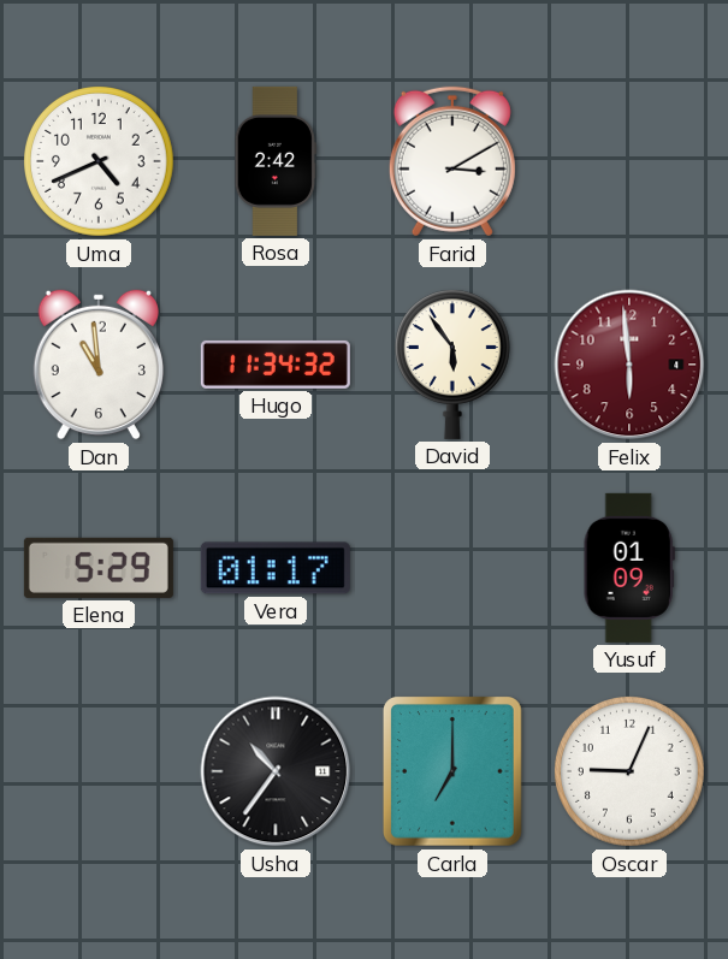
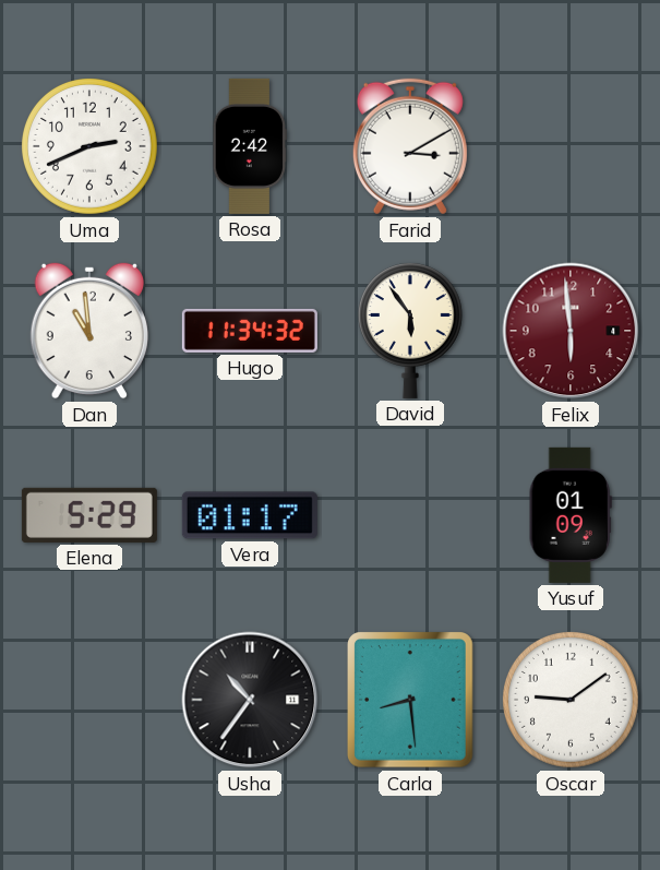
Uma: 4:41 -> 2:41 (91, 147)
Carla: 7:00 -> 8:29 (411, 701)
Oscar: 9:04 -> 9:09 (572, 701)
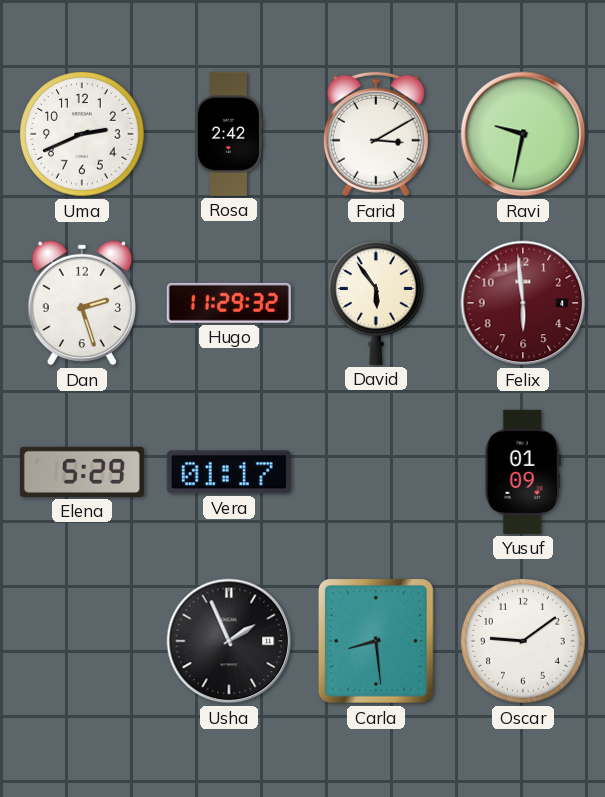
Ravi: none -> 9:32 (523, 134)
Dan: 10:59 -> 2:27 (82, 303)
Hugo: 11:34 -> 11:29 (229, 303)
Usha: 10:36 -> 1:56 (229, 641)
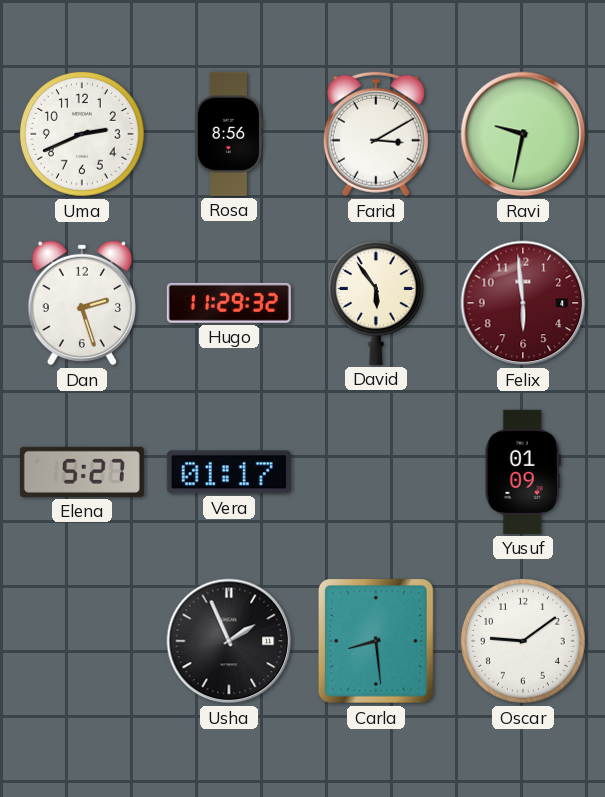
Rosa: 2:42 -> 8:56 (229, 134)
Elena: 5:29 -> 5:27 (82, 472)
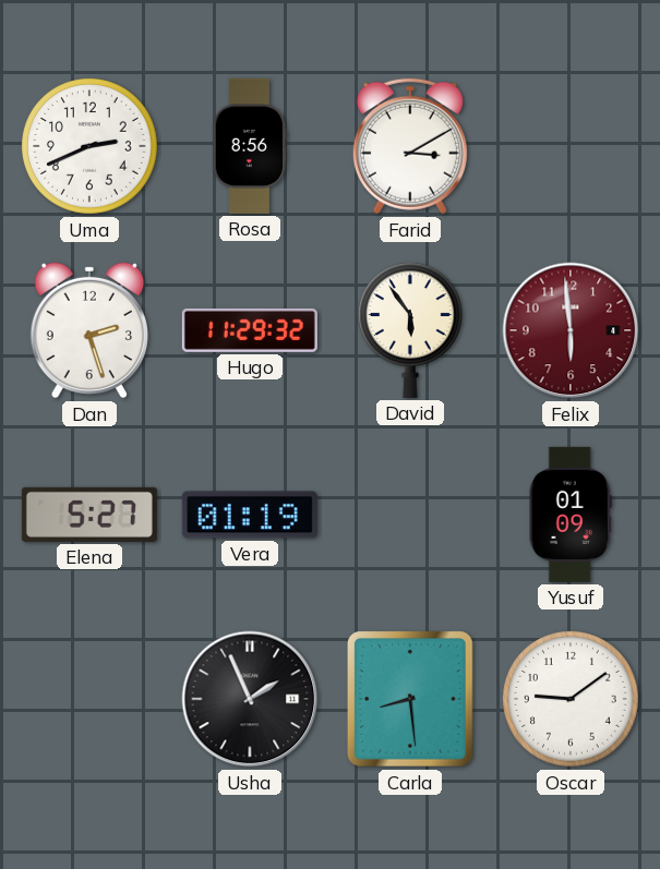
Ravi: 9:32 -> none (523, 134)
Vera: 01:17 -> 01:19 (250, 515)
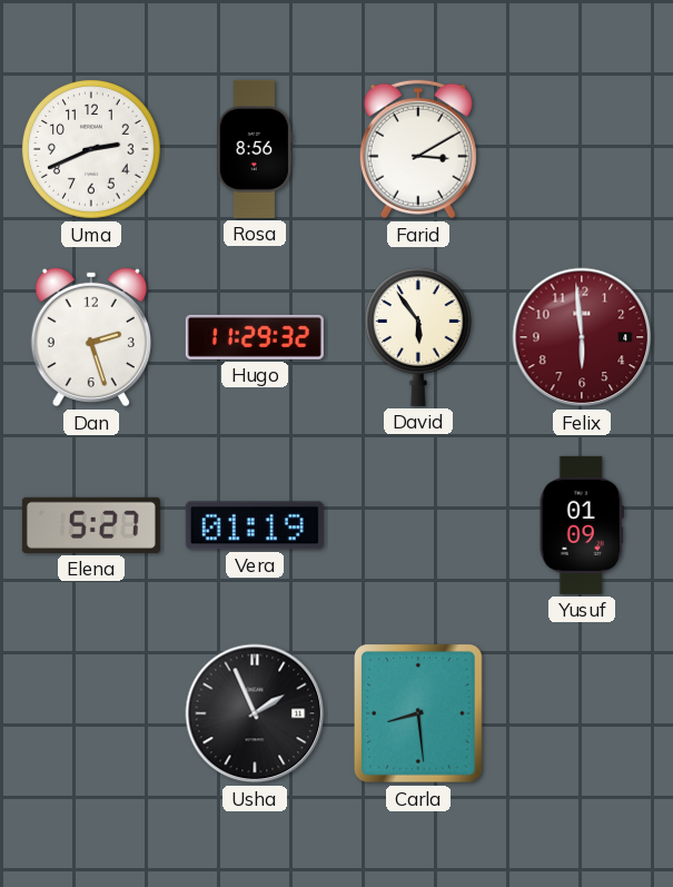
Oscar: 9:09 -> none (572, 700)
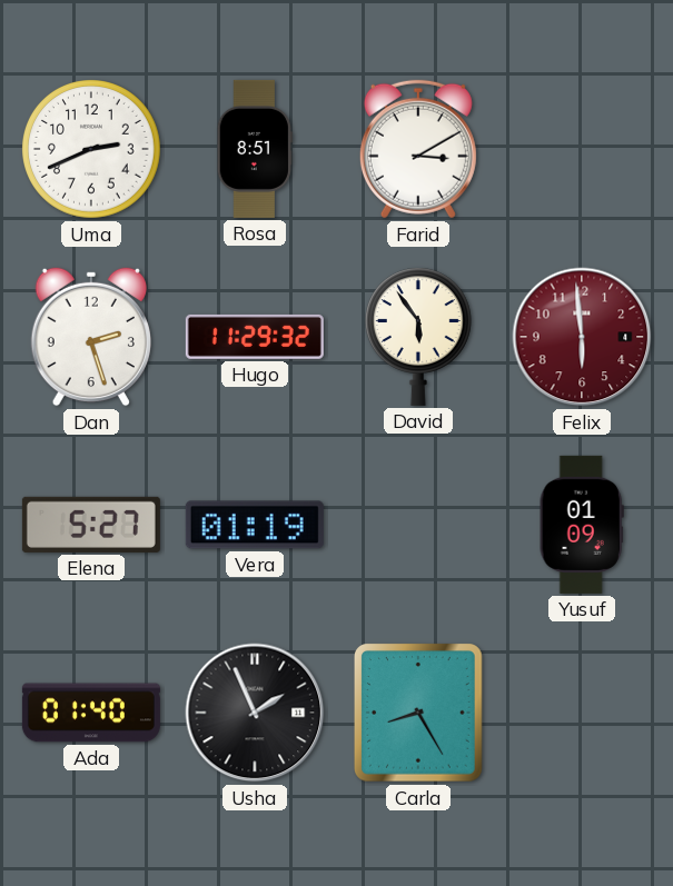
Rosa: 8:56 -> 8:51 (255, 149)
Ada: none -> 01:40 (91, 713)
Carla: 8:29 -> 8:25 (419, 714)
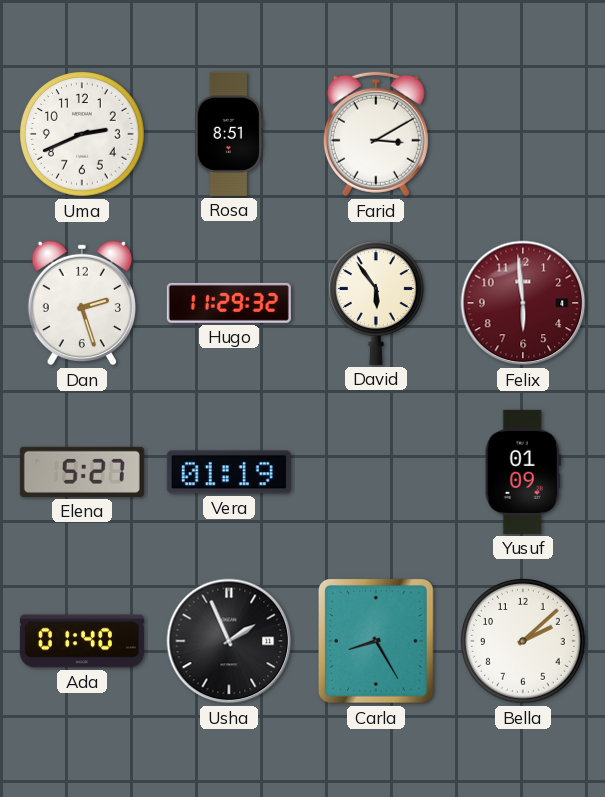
Bella: none -> 2:08 (524, 642)
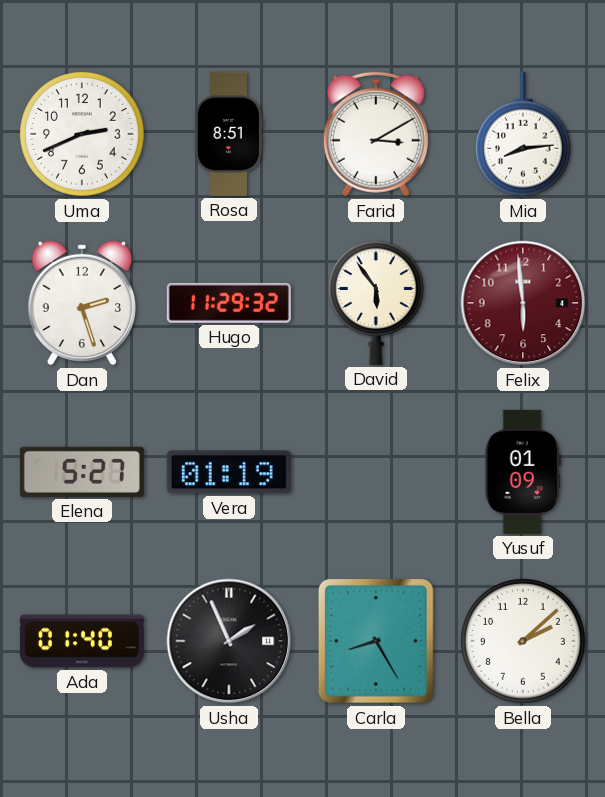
Mia: none -> 8:14 (523, 134)
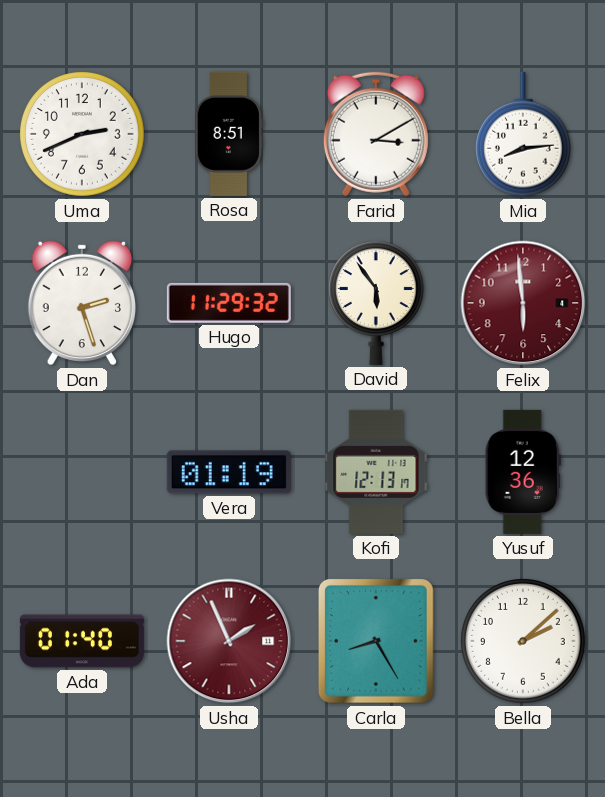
Elena: 5:27 -> none (82, 472)
Kofi: none -> 12:13 (376, 472)
Yusuf: 01:09 -> 12:36 (523, 472)
Usha dial: black -> burgundy (229, 641)
